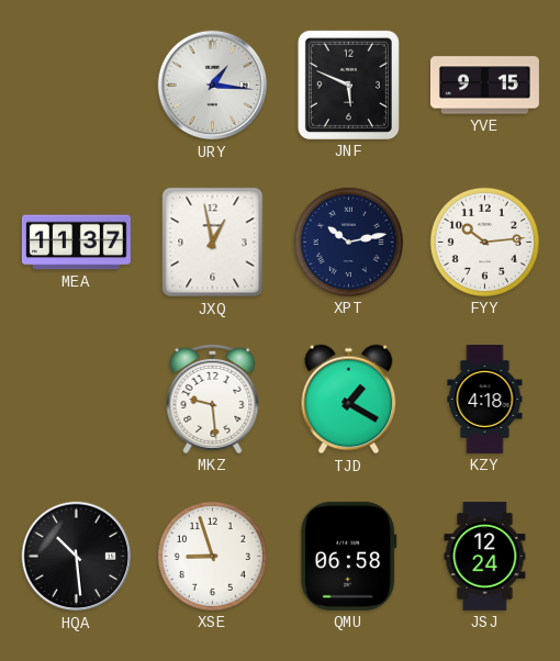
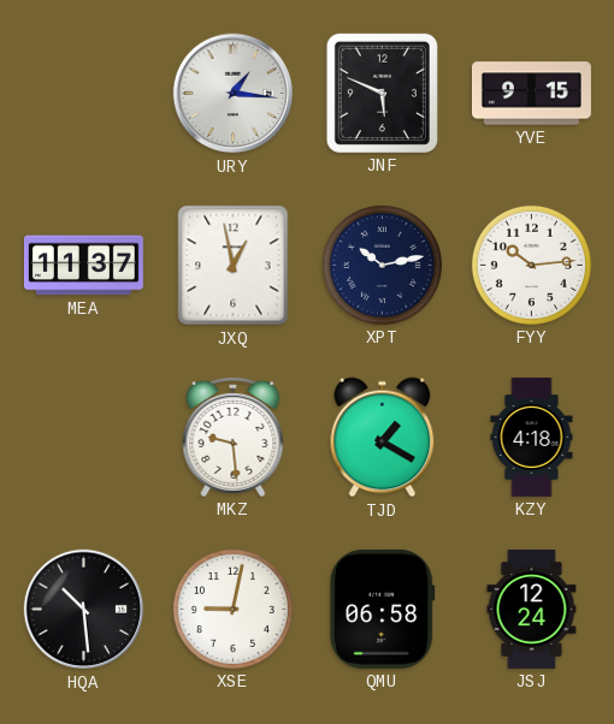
XSE: 8:57 -> 9:02 (232, 609)
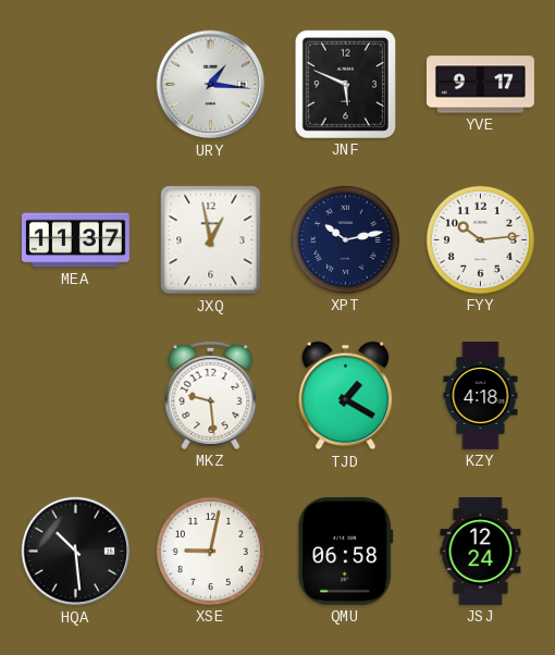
YVE: 9:15 -> 9:17 (480, 85)
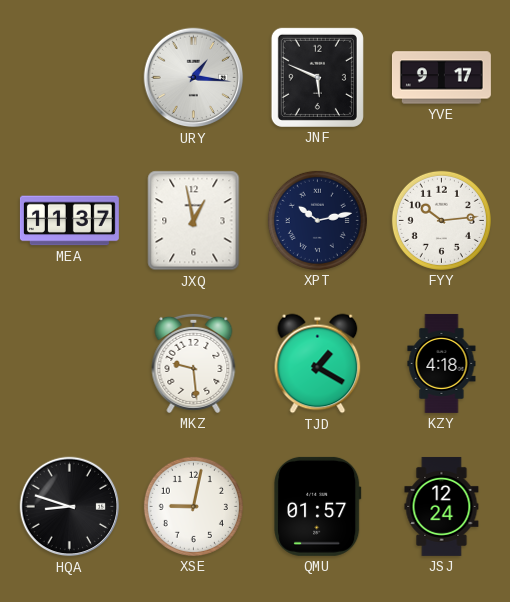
HQA: 10:29 -> 8:48 (70, 507)
QMU: 06:58 -> 01:57 (318, 506)
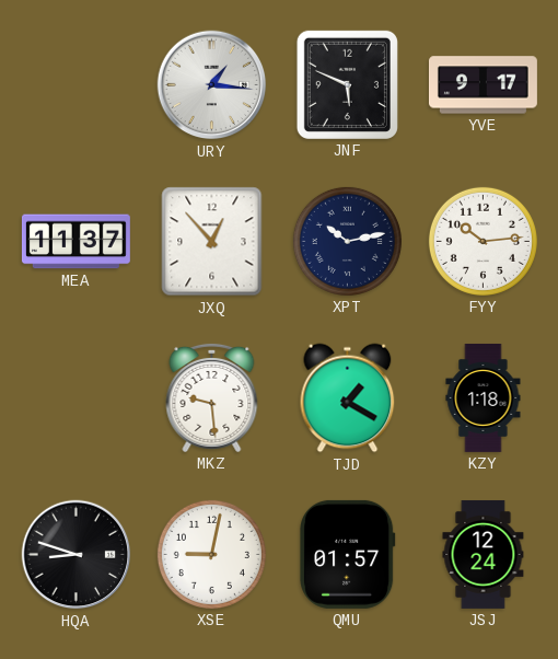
JXQ: 12:58 -> 12:53 (212, 242)
KZY: 4:18 -> 1:18 (484, 397)
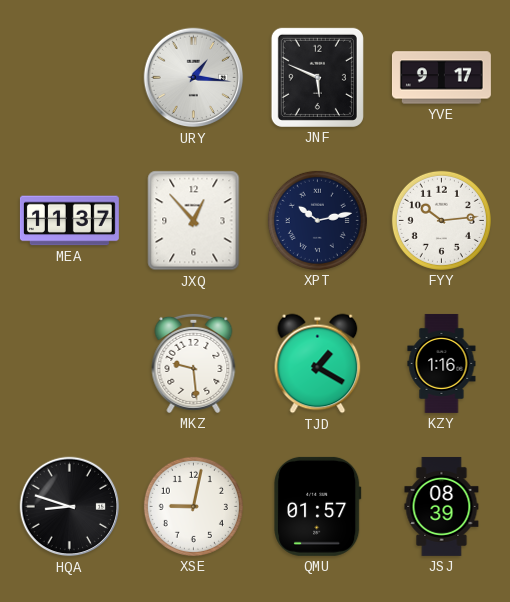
KZY: 1:18 -> 1:16 (442, 363)
JSJ: 12:24 -> 08:39 (442, 506)
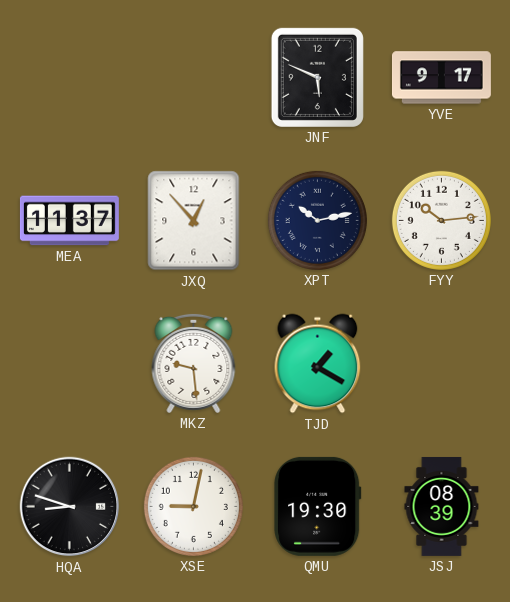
URY: 1:16 -> none (194, 78)
KZY: 1:16 -> none (442, 363)
QMU: 01:57 -> 19:30 (318, 506)
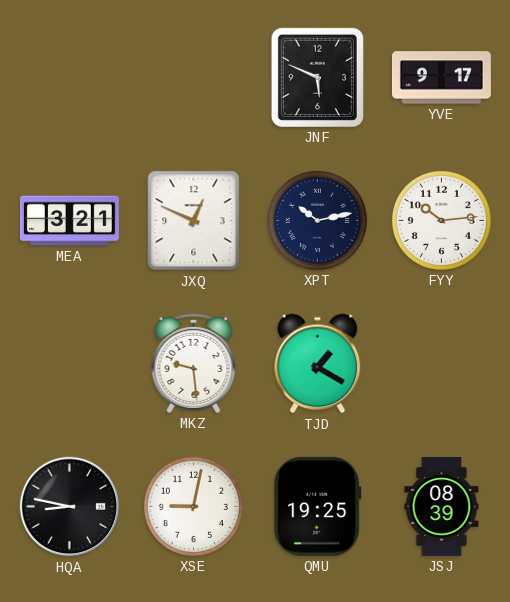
MEA: 11:37 -> 3:21 (69, 221)
JXQ: 12:53 -> 12:49 (194, 221)
HQA: 8:48 -> 8:47 (70, 507)
QMU: 19:30 -> 19:25 (318, 506)
